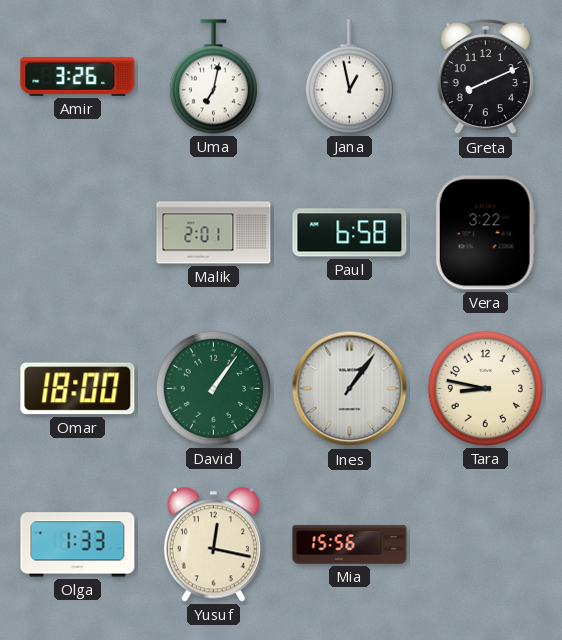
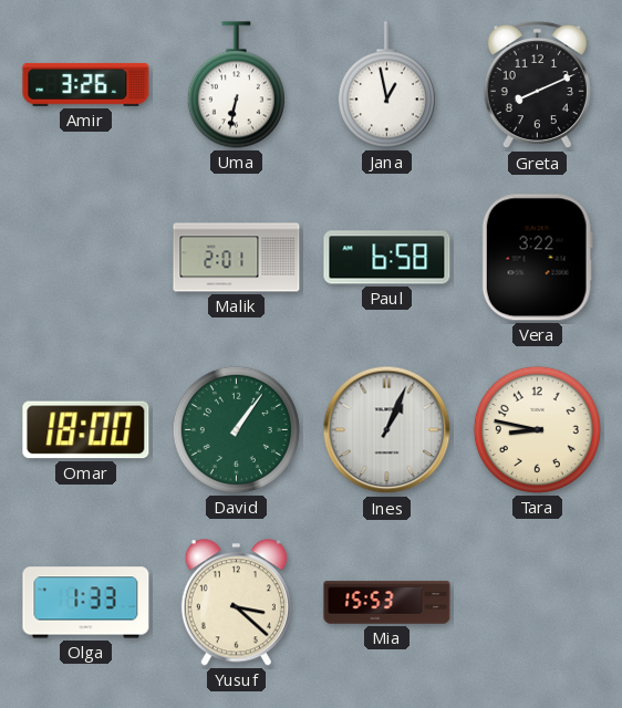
Uma: 7:02 -> 6:32 (236, 85)
Ines: 1:06 -> 1:04 (387, 430)
Yusuf: 12:17 -> 3:22 (236, 603)
Mia: 15:56 -> 15:53 (387, 603)
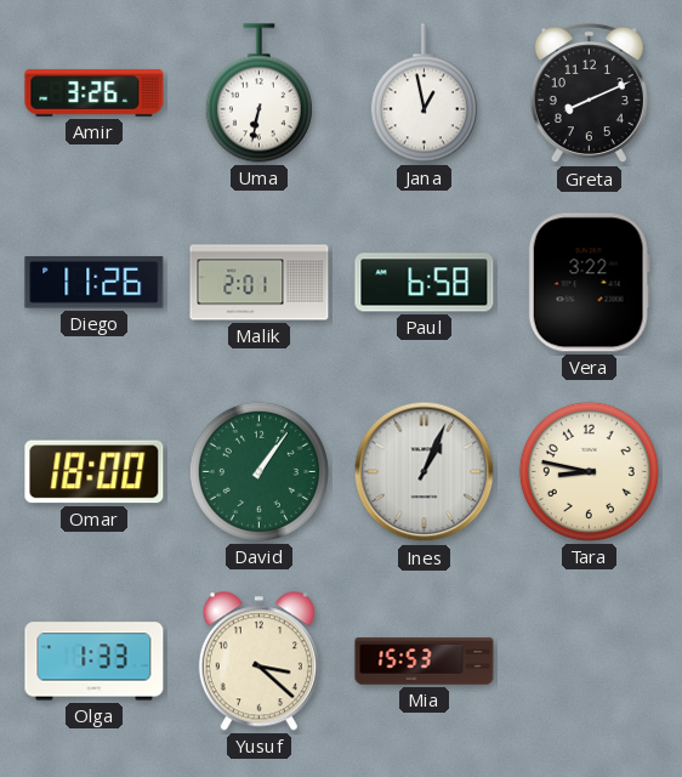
Diego: none -> 11:26 (95, 283)
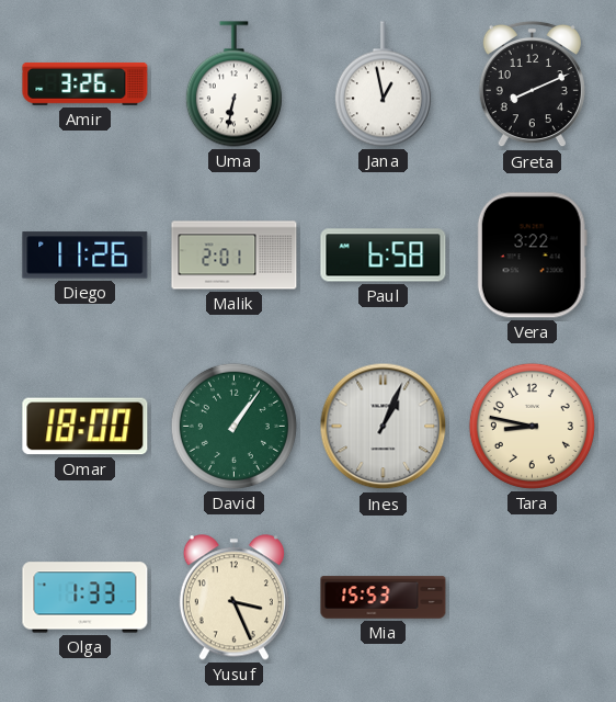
Yusuf: 3:22 -> 3:26 (233, 598)
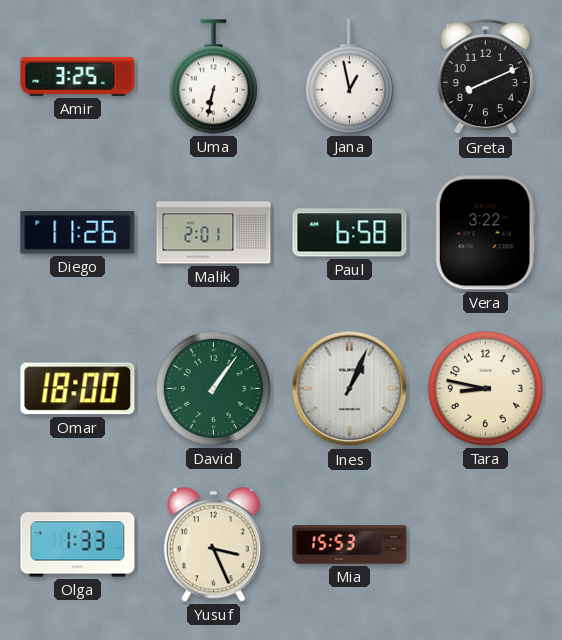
Amir: 3:26 -> 3:25 (78, 76)
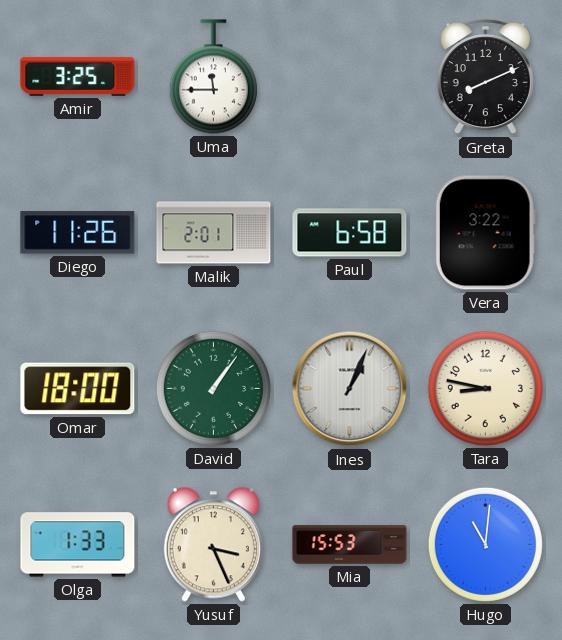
Uma: 6:32 -> 11:45 (213, 77)
Jana: 12:58 -> none (349, 77)
Hugo: none -> 11:01 (485, 544)
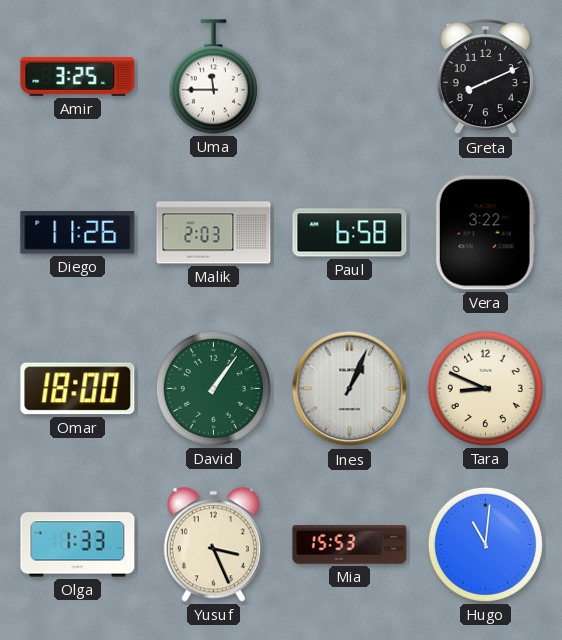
Malik: 2:01 -> 2:03 (214, 233)
Tara: 8:47 -> 8:49 (485, 388)
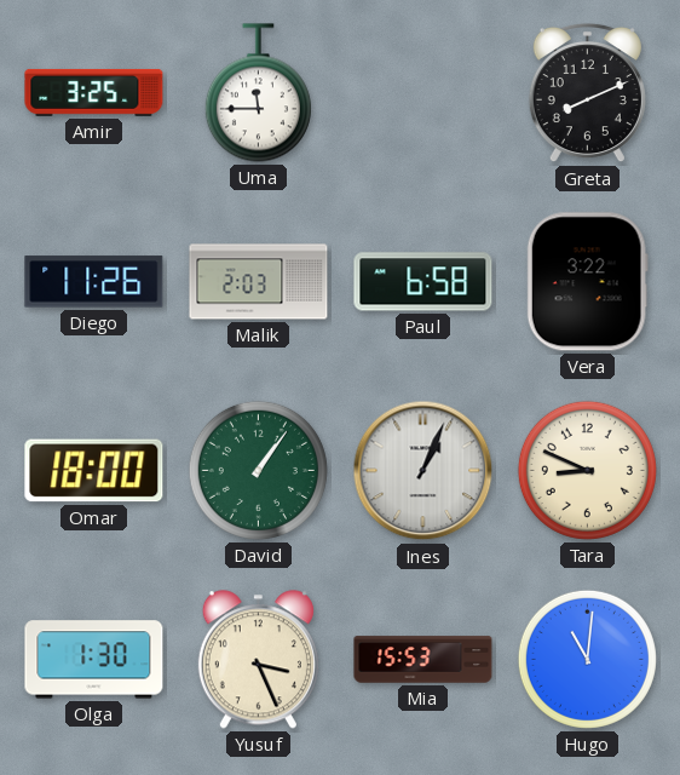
Olga: 1:33 -> 1:30 (94, 660)
